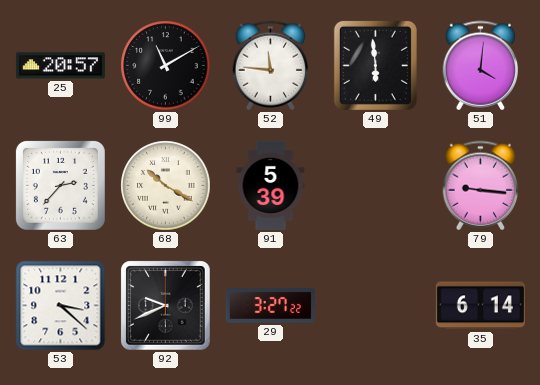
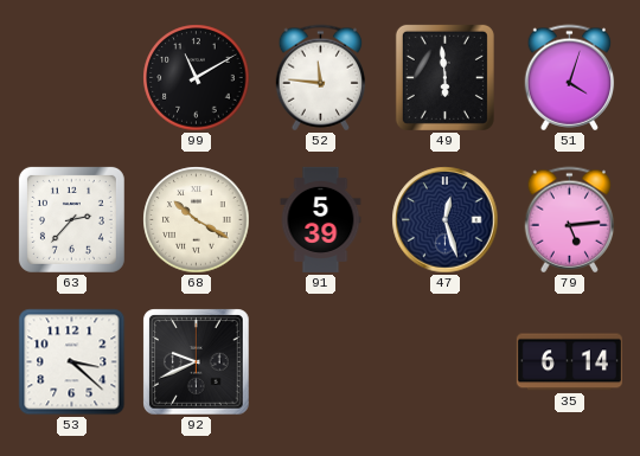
25: 20:57 -> none (60, 66)
51: 4:01 -> 4:03 (570, 78)
47: none -> 12:27 (446, 220)
79: 9:16 -> 5:14 (570, 220)
29: 3:27 -> none (270, 306)
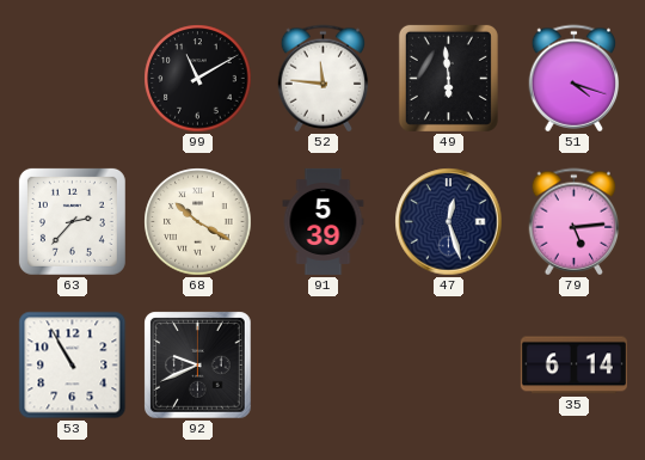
51: 4:03 -> 4:18 (575, 79)
53: 3:22 -> 10:55 (73, 366)
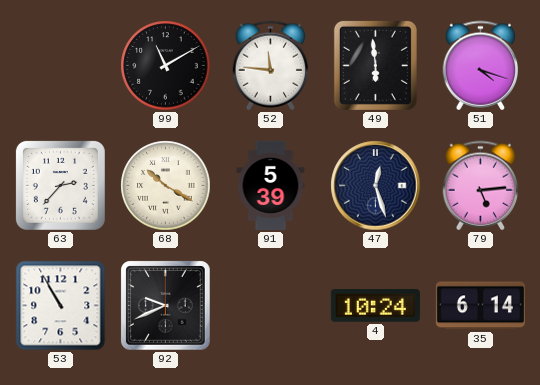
4: none -> 10:24 (375, 306)
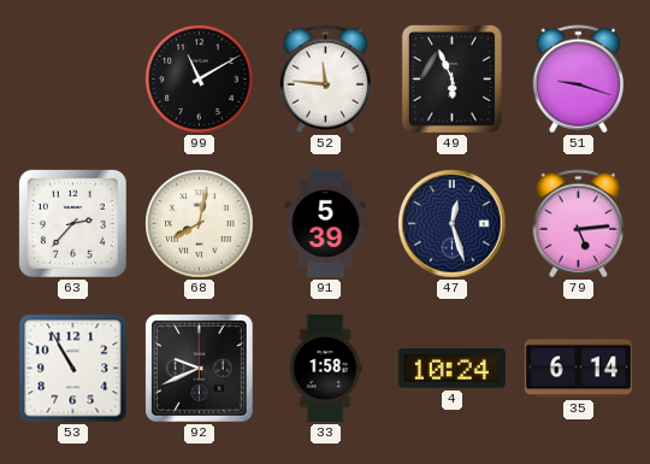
49: 5:59 -> 5:56 (451, 78)
51: 4:18 -> 9:18 (579, 80)
68: 10:20 -> 8:02 (200, 224)
33: none -> 1:58 (325, 368)
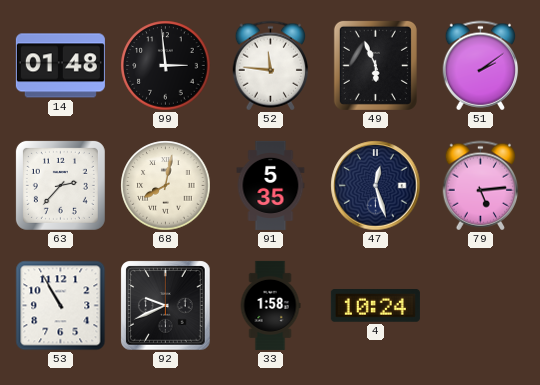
14: none -> 01:48 (60, 66)
99: 11:10 -> 2:59 (166, 66)
51: 9:18 -> 2:09 (481, 66)
91: 5:39 -> 5:35 (271, 185)
35: 6:14 -> none (578, 369)
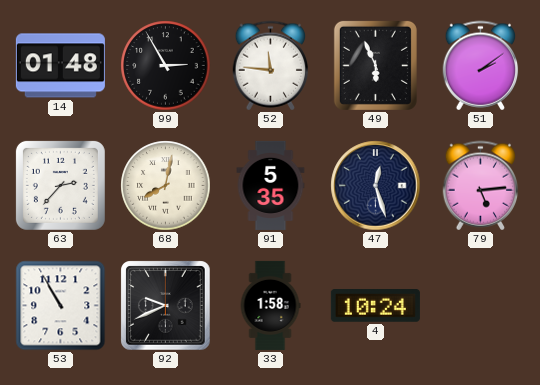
99: 2:59 -> 2:55 (166, 66)
